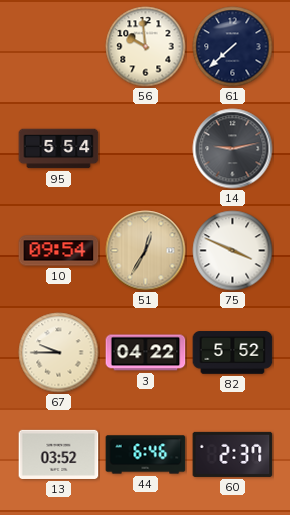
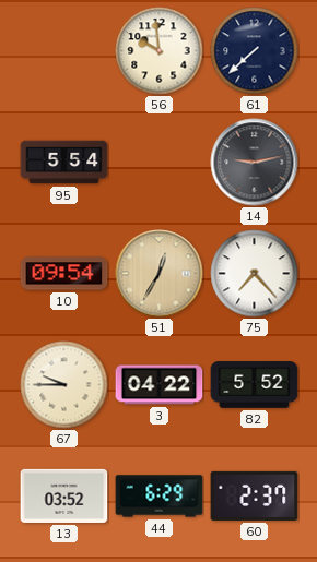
75: 3:49 -> 7:23 (255, 274)
44: 6:46 -> 6:29 (160, 497)
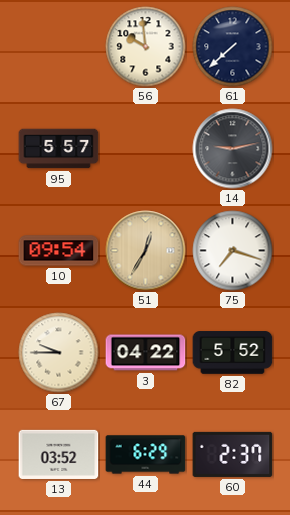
95: 5:54 -> 5:57 (59, 149)
75: 7:23 -> 7:18 (233, 251)
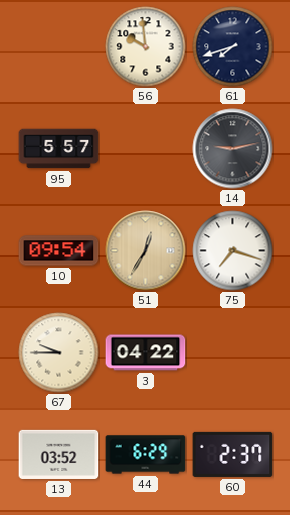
61: 7:38 -> 7:42 (233, 47)
82: 5:52 -> none (233, 353)
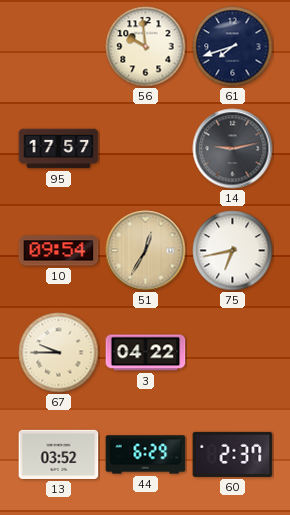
95: 5:57 -> 17:57 (59, 149)
75: 7:18 -> 6:43 (233, 251)
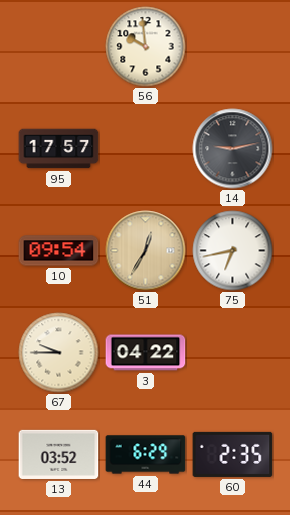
61: 7:42 -> none (233, 47)
60: 2:37 -> 2:35 (233, 454)
